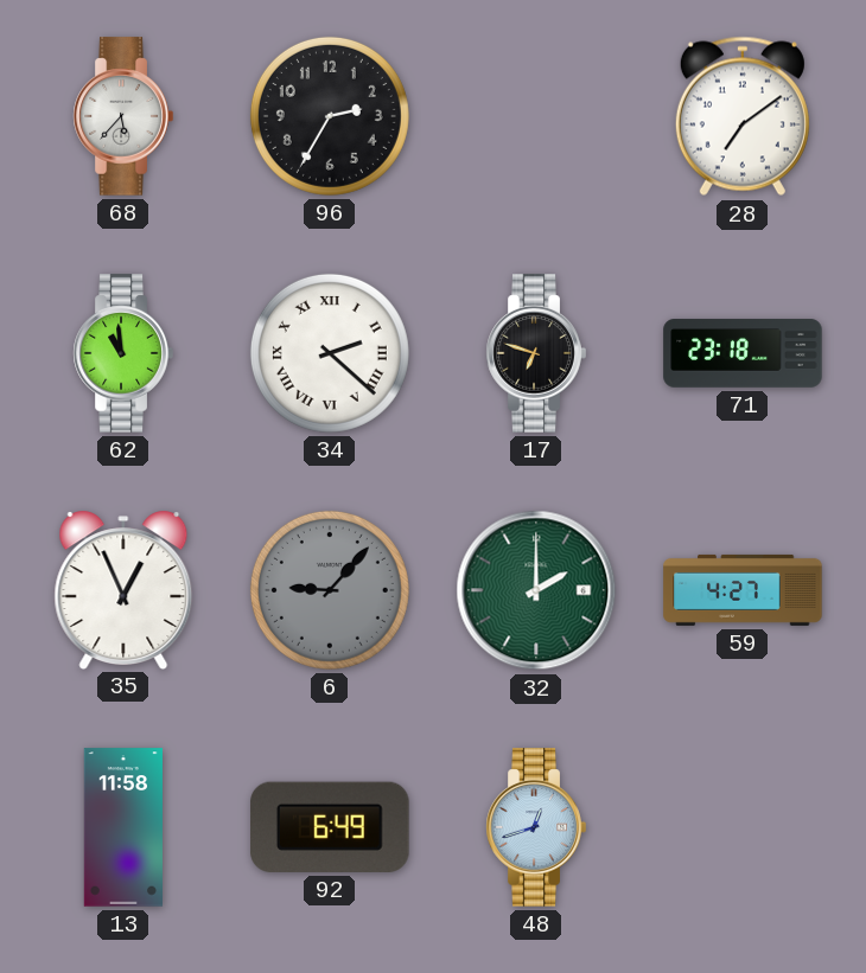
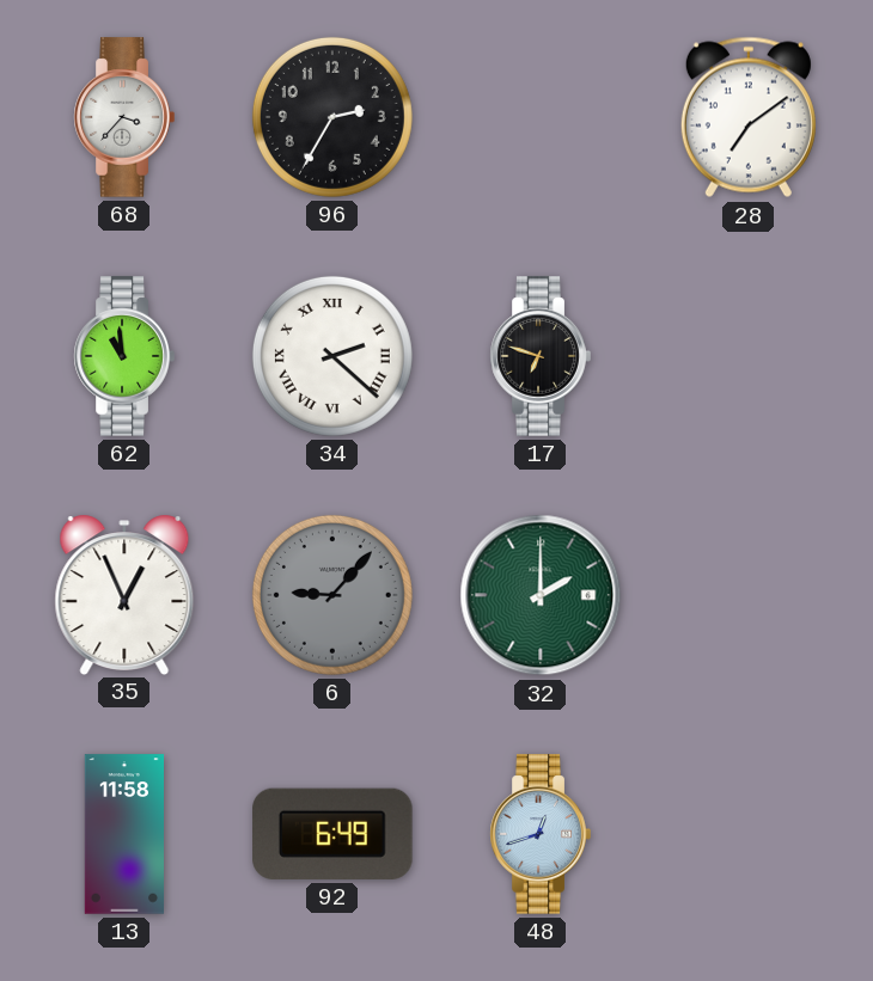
68: 5:37 -> 3:37 (124, 117)
71: 23:18 -> none (743, 353)
59: 4:27 -> none (743, 590)
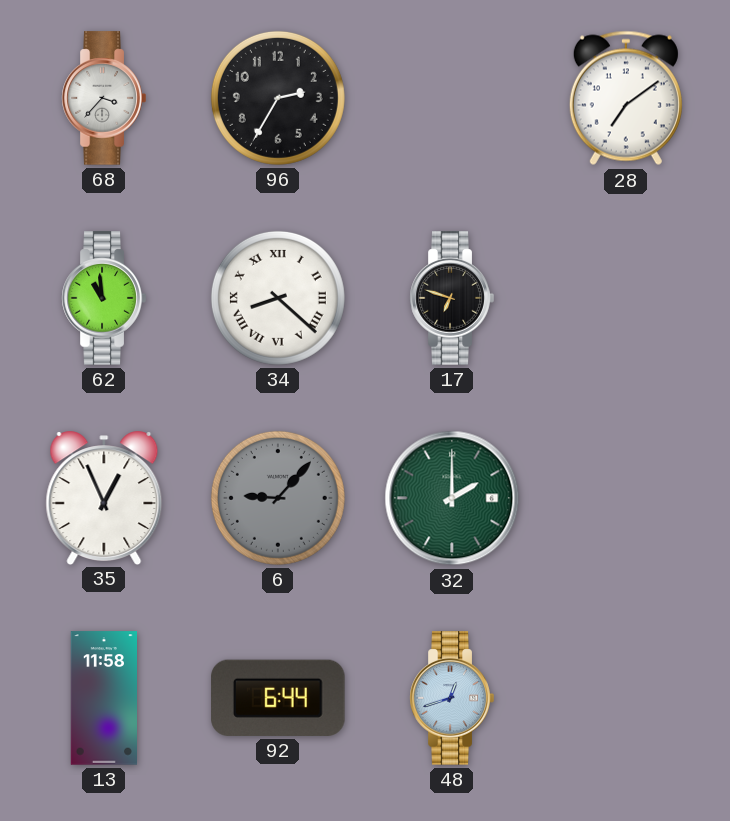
34: 2:22 -> 8:22 (278, 298)
92: 6:49 -> 6:44 (278, 698)
